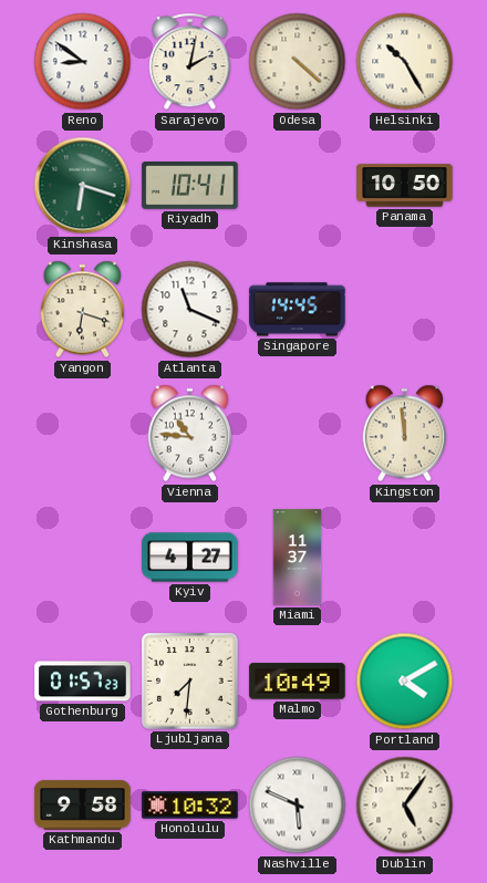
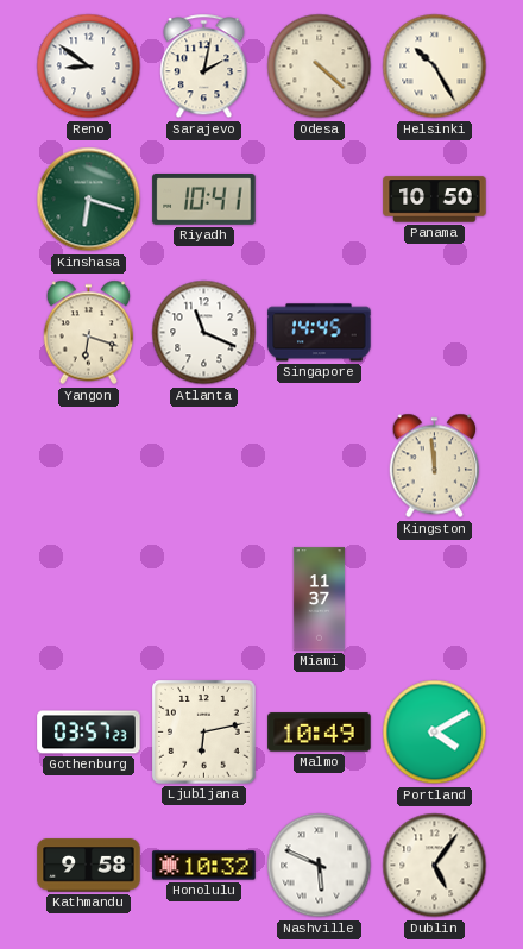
Vienna: 10:46 -> none (190, 434)
Kyiv: 4:27 -> none (190, 558)
Gothenburg: 01:57 -> 03:57 (89, 733)
Ljubljana: 7:31 -> 6:13 (204, 733)
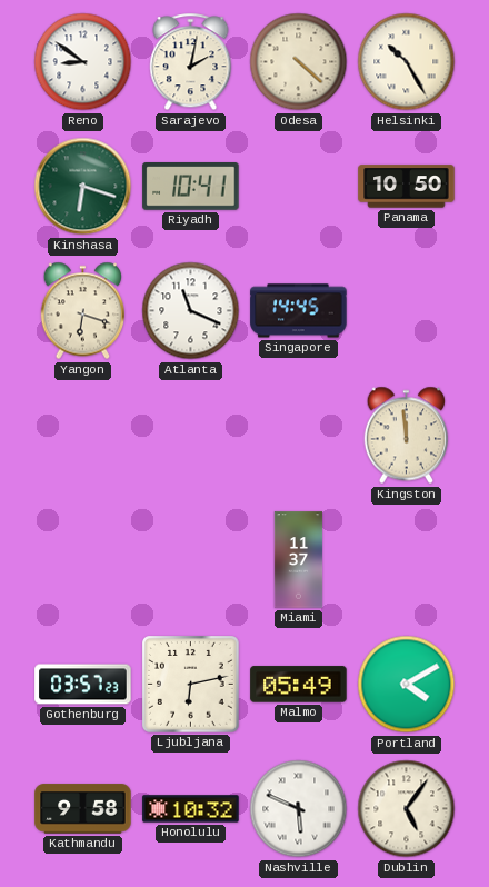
Malmo: 10:49 -> 05:49 (299, 685)
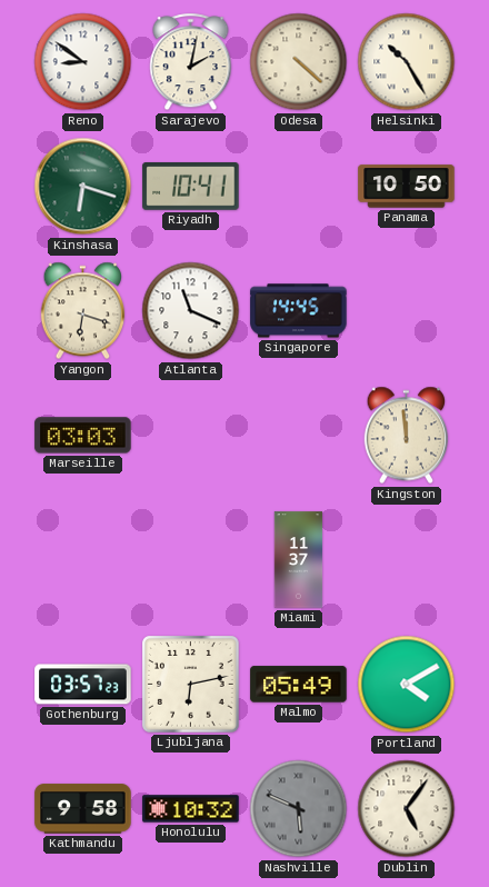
Marseille: none -> 03:03 (83, 436)
Nashville dial: white -> grey (299, 809)
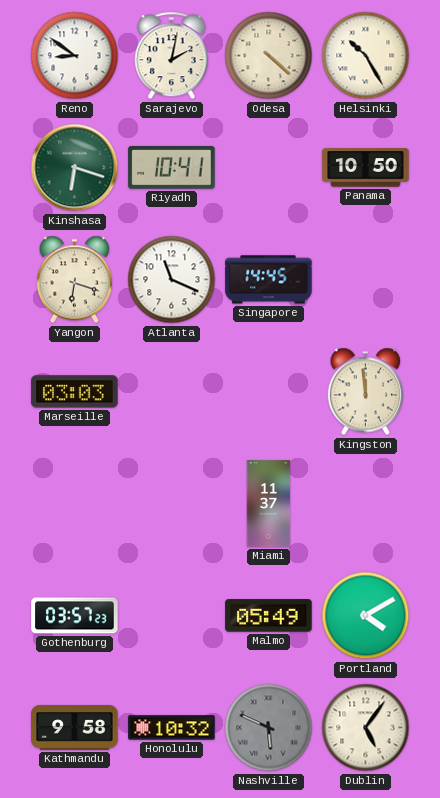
Ljubljana: 6:13 -> none (191, 685)
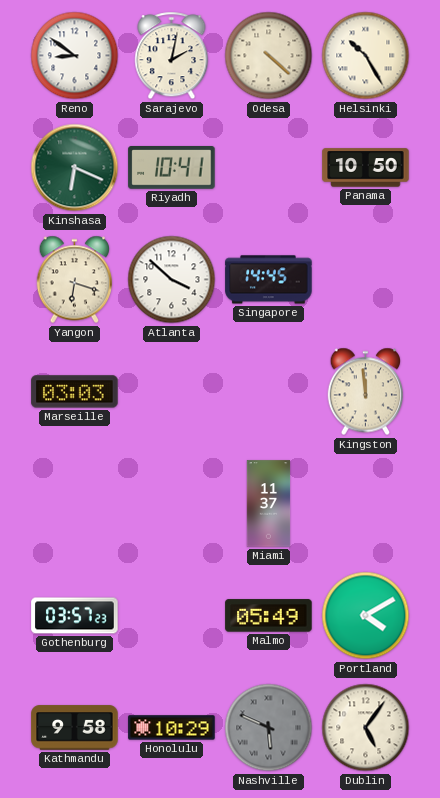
Kinshasa: 6:18 -> 6:19 (75, 168)
Atlanta: 11:19 -> 3:52 (172, 280)
Honolulu: 10:32 -> 10:29 (172, 728)
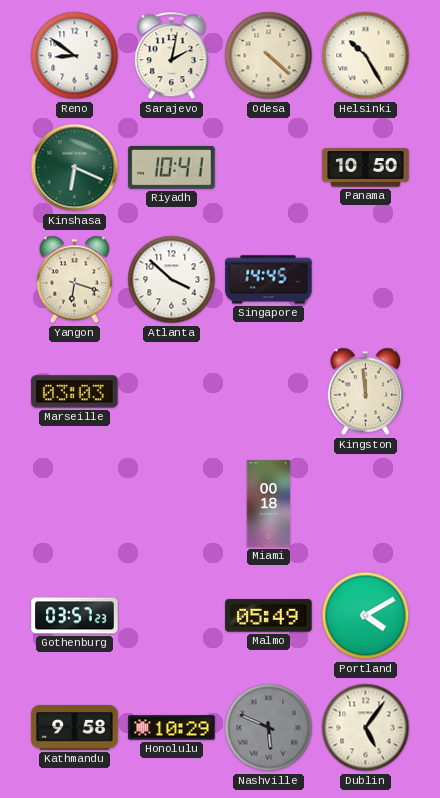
Miami: 11:37 -> 00:18 (269, 504)
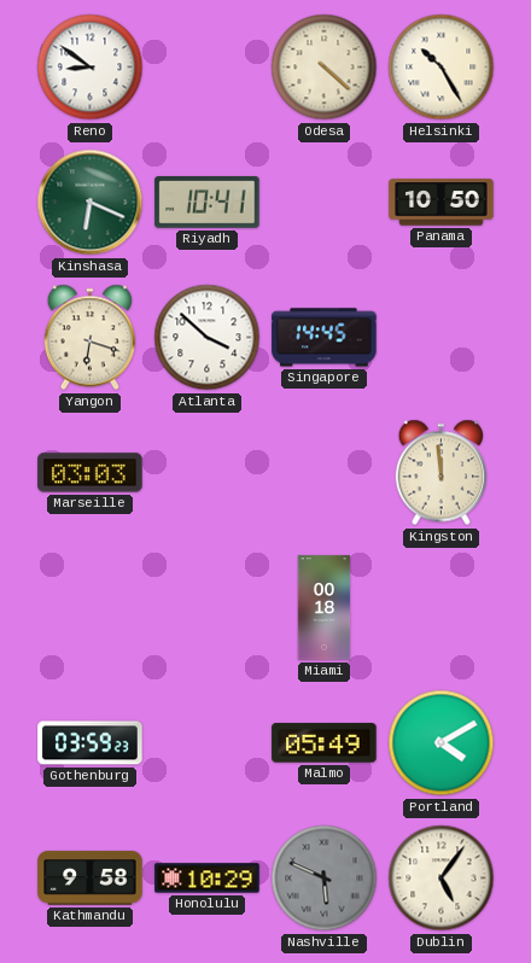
Sarajevo: 2:02 -> none (172, 56)
Gothenburg: 03:57 -> 03:59 (91, 743)
